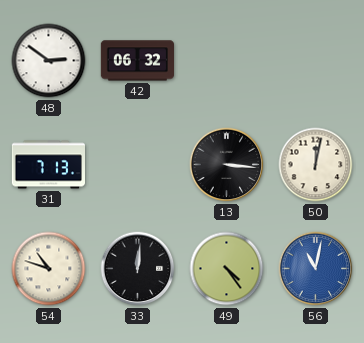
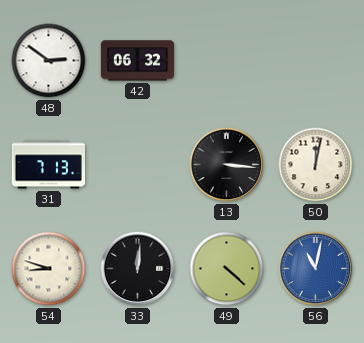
54: 10:48 -> 8:48 (49, 269)
49: 4:24 -> 4:22 (227, 269)
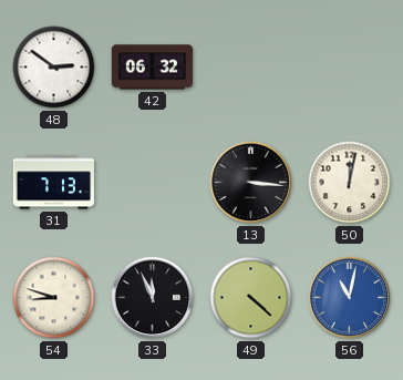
33: 12:01 -> 11:56 (153, 298)
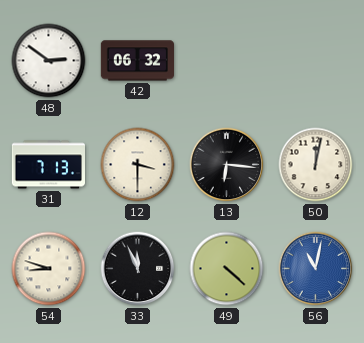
12: none -> 3:30 (138, 165)
13: 3:16 -> 6:16 (227, 165)
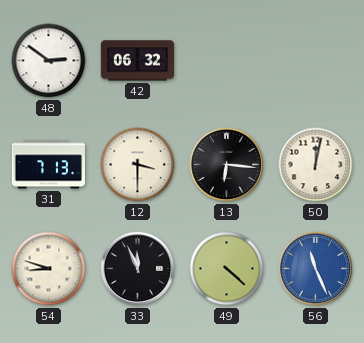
56: 11:02 -> 11:26 (316, 269)
